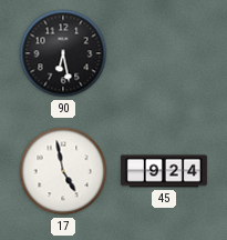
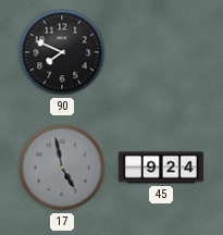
90: 6:28 -> 7:49 (62, 52)
17 dial: white -> grey (62, 168)
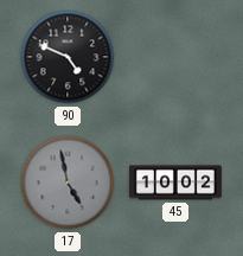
90: 7:49 -> 4:49 (68, 57)
45: 9:24 -> 10:02 (175, 183)
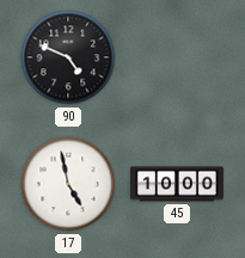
17 dial: grey -> white (68, 184)
45: 10:02 -> 10:00 (177, 184)
